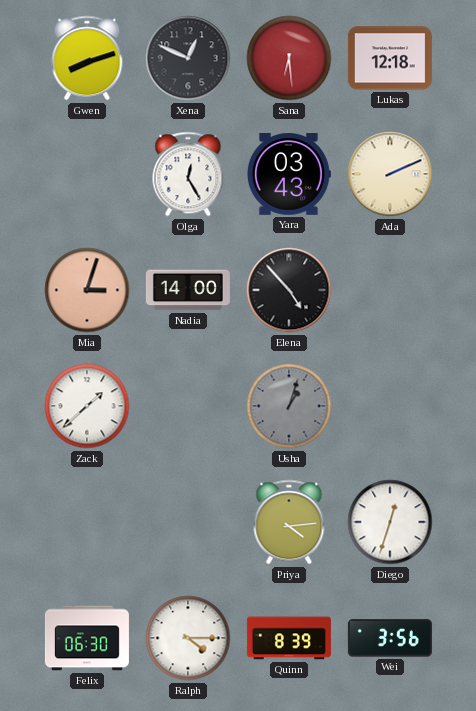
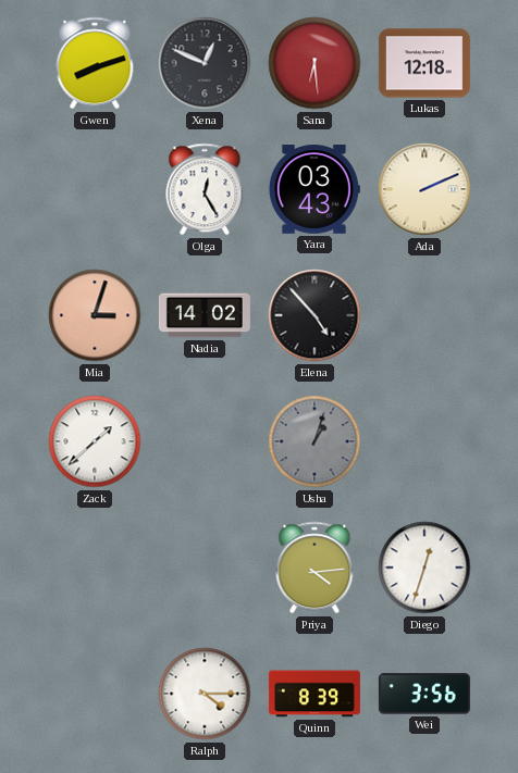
Nadia: 14:00 -> 14:02 (205, 315)
Felix: 06:30 -> none (87, 638)
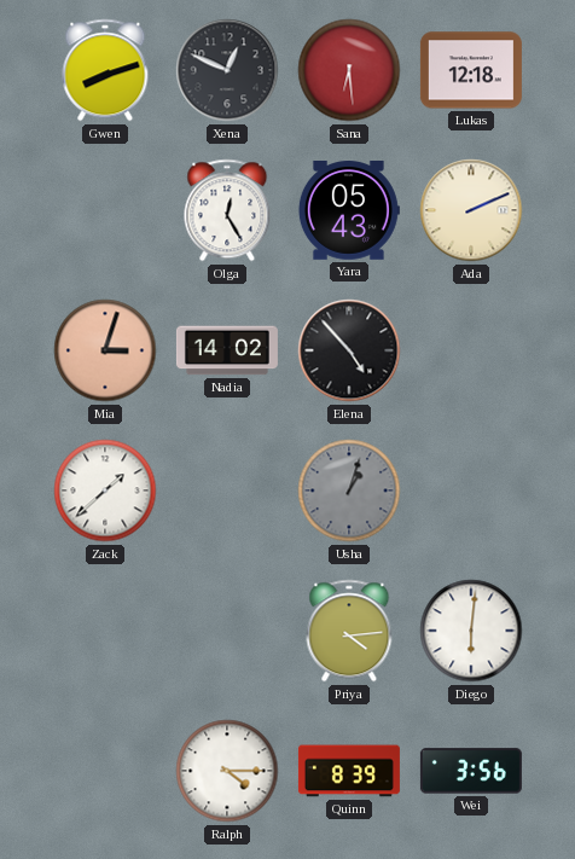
Yara: 03:43 -> 05:43 (348, 211)
Diego: 12:33 -> 6:01 (471, 631)
